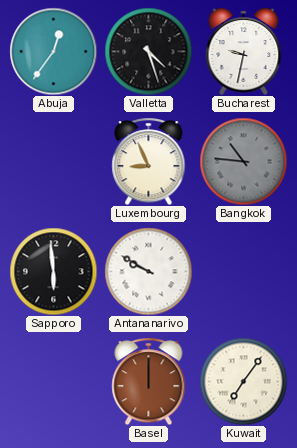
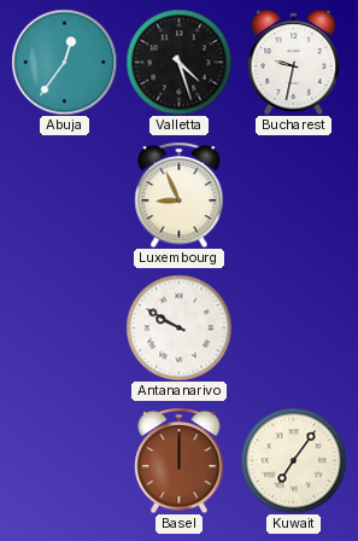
Bangkok: 10:46 -> none (243, 161)
Sapporo: 5:59 -> none (53, 271)
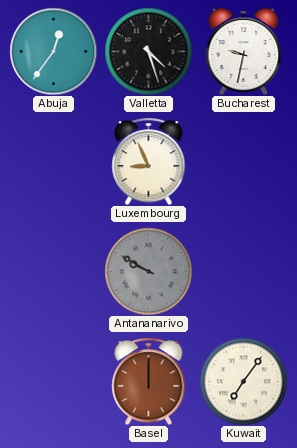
Antananarivo dial: white -> grey (148, 271)
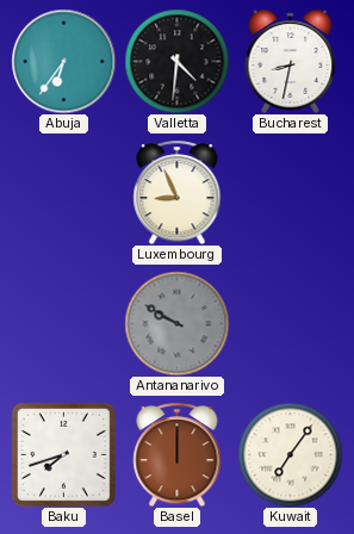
Abuja: 12:36 -> 6:36 (63, 61)
Valletta: 4:27 -> 4:31 (176, 61)
Bucharest: 9:32 -> 8:32 (291, 61)
Baku: none -> 7:42 (63, 454)
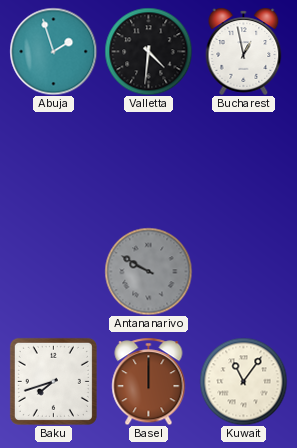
Abuja: 6:36 -> 1:57 (53, 51)
Bucharest: 8:32 -> 12:58 (244, 51)
Luxembourg: 8:56 -> none (178, 192)
Kuwait: 7:06 -> 11:06 (243, 381)
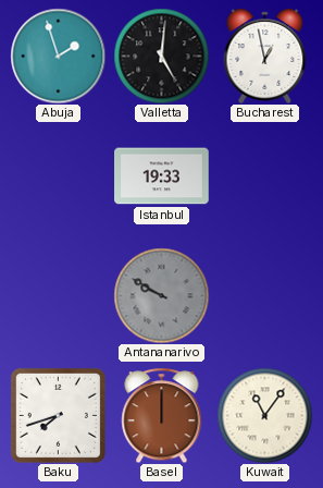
Valletta: 4:31 -> 5:01 (161, 56)
Istanbul: none -> 19:33 (162, 176)
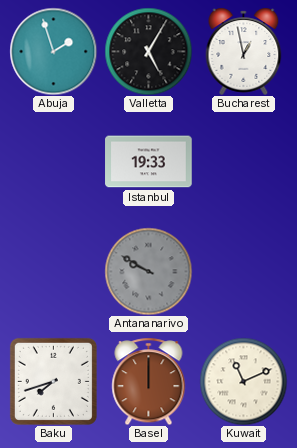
Valletta: 5:01 -> 5:05 (148, 51)
Kuwait: 11:06 -> 11:11 (243, 381)
